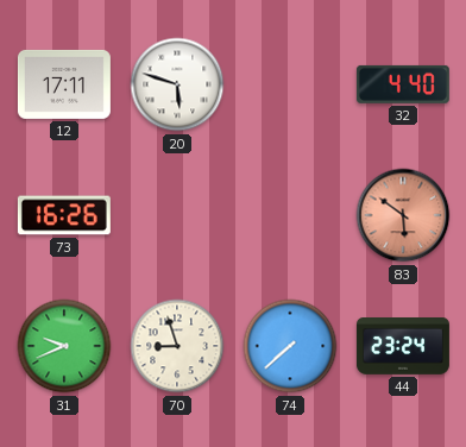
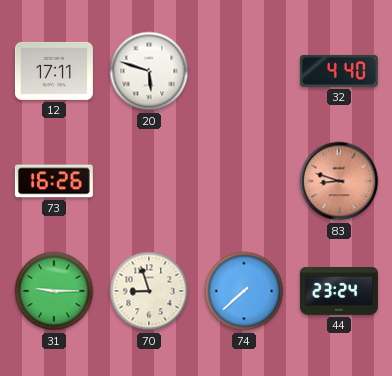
83: 5:51 -> 8:48 (339, 181)
31: 9:41 -> 9:15 (54, 291)
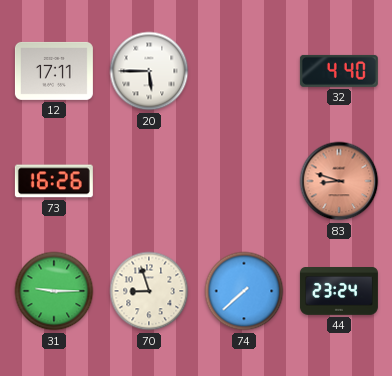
20: 5:48 -> 5:45 (149, 71)
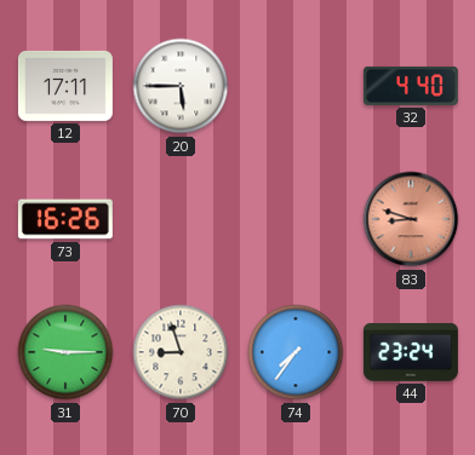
74: 7:38 -> 7:36 (296, 352)
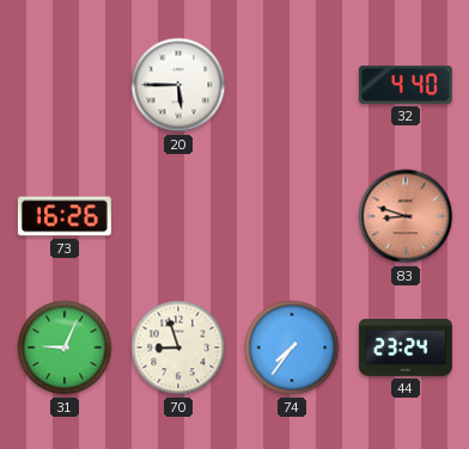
12: 17:11 -> none (65, 86)
31: 9:15 -> 9:04 (65, 347)
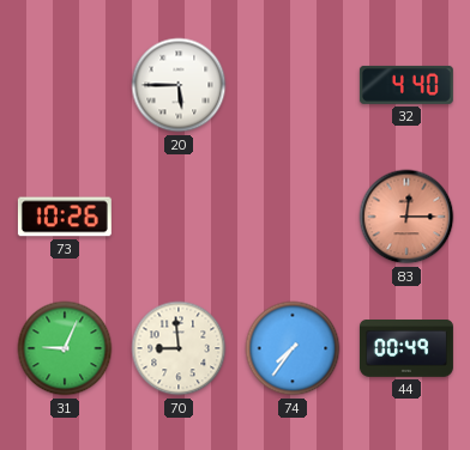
73: 16:26 -> 10:26 (65, 217)
83: 8:48 -> 12:15 (406, 217)
70: 8:57 -> 8:59 (179, 348)
44: 23:24 -> 00:49 (406, 349)
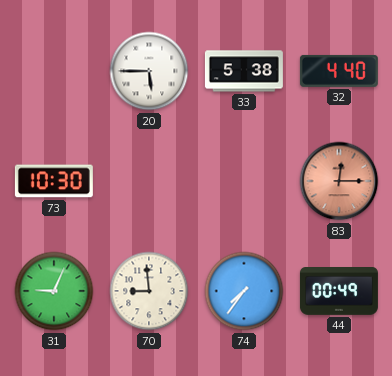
33: none -> 5:38 (244, 71)
73: 10:26 -> 10:30 (54, 181)
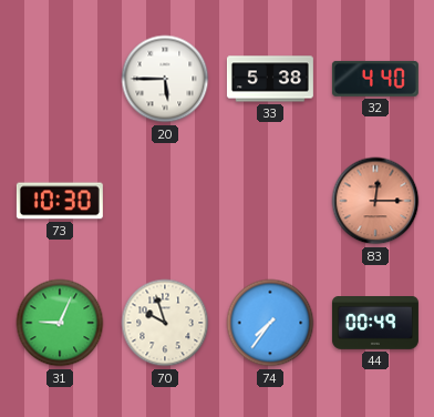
70: 8:59 -> 9:57 (165, 323)
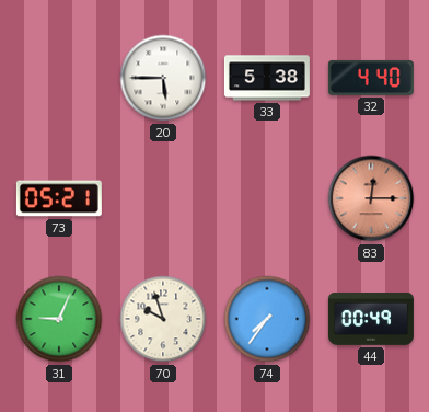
73: 10:30 -> 05:21 (59, 198)
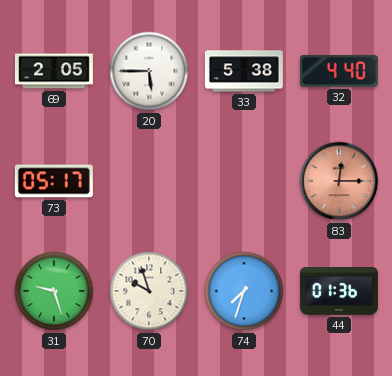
69: none -> 2:05 (54, 71)
73: 05:21 -> 05:17 (54, 181)
31: 9:04 -> 9:27 (54, 291)
74: 7:36 -> 7:33 (244, 291)
44: 00:49 -> 01:36 (339, 292)
